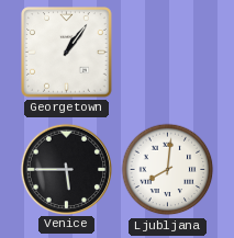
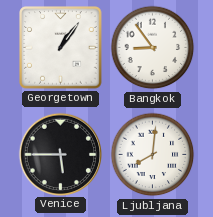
Bangkok: none -> 8:54 (153, 48)
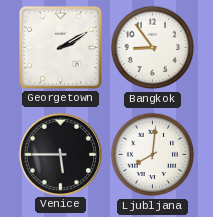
Georgetown: 1:06 -> 2:10 (61, 48)
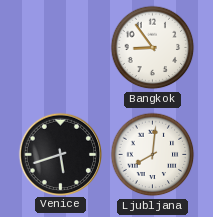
Georgetown: 2:10 -> none (61, 48)
Venice: 5:45 -> 5:42 (60, 154)
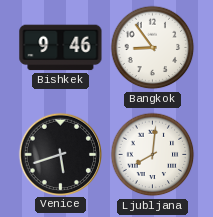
Bishkek: none -> 9:46 (61, 48)
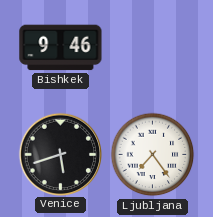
Bangkok: 8:54 -> none (153, 48)
Ljubljana: 8:01 -> 7:24 (153, 155)
